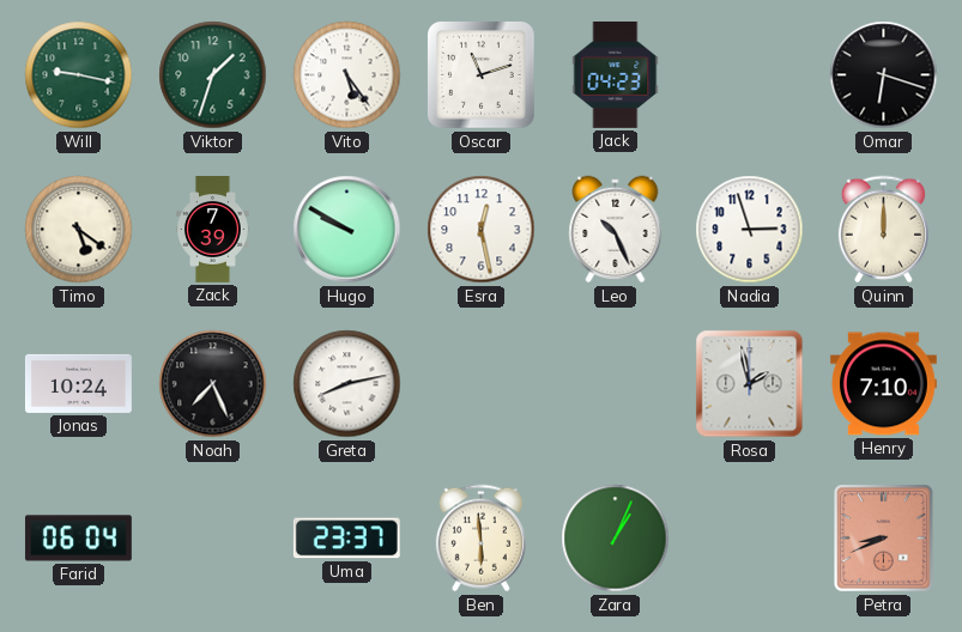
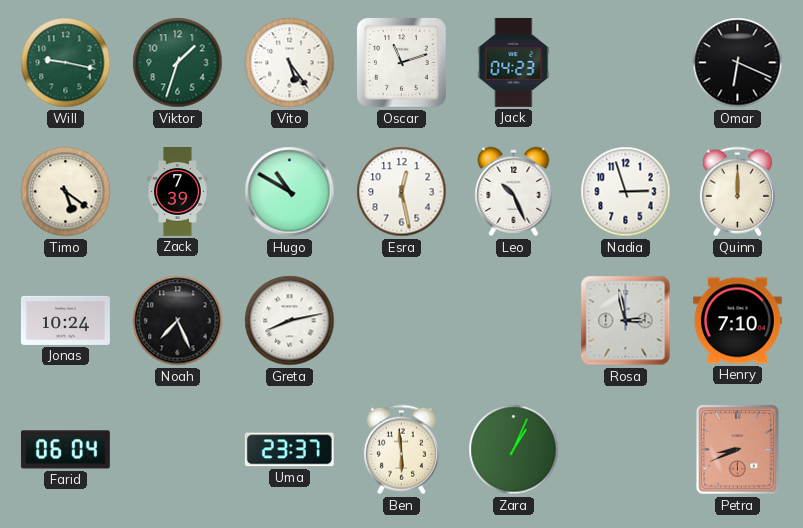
Omar: 6:18 -> 6:19 (738, 63)
Hugo: 9:50 -> 10:50 (290, 192)
Rosa: 1:58 -> 2:58 (626, 321)
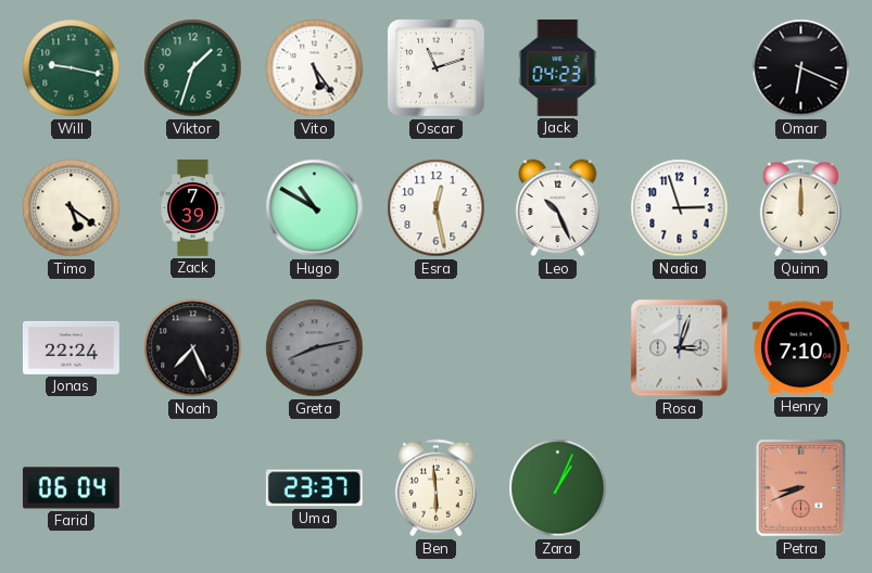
Jonas: 10:24 -> 22:24 (71, 347)
Greta dial: white -> grey (315, 348)
Rosa: 2:58 -> 3:03 (680, 348)
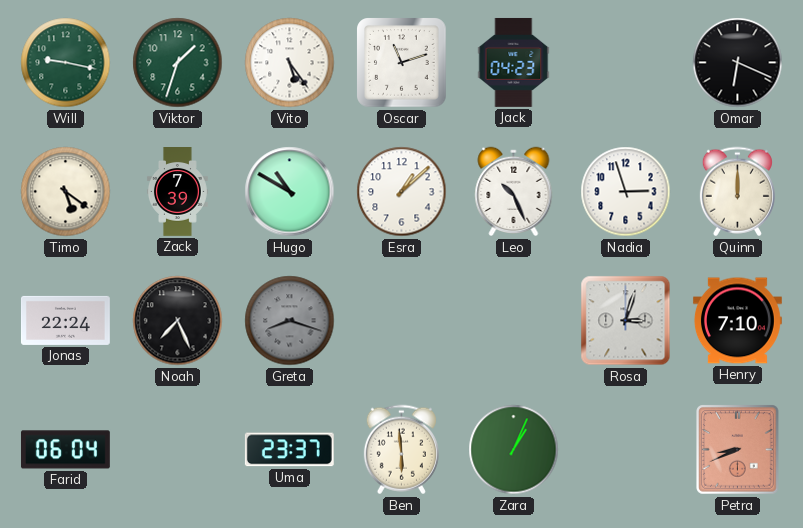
Esra: 12:28 -> 1:08 (402, 192)
Greta: 8:13 -> 8:18 (290, 321)
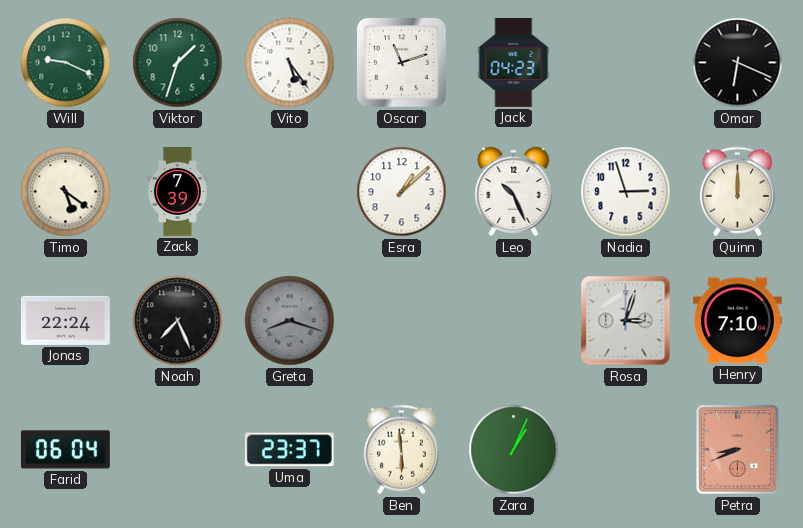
Will: 9:17 -> 9:19 (66, 63)
Hugo: 10:50 -> none (290, 192)
